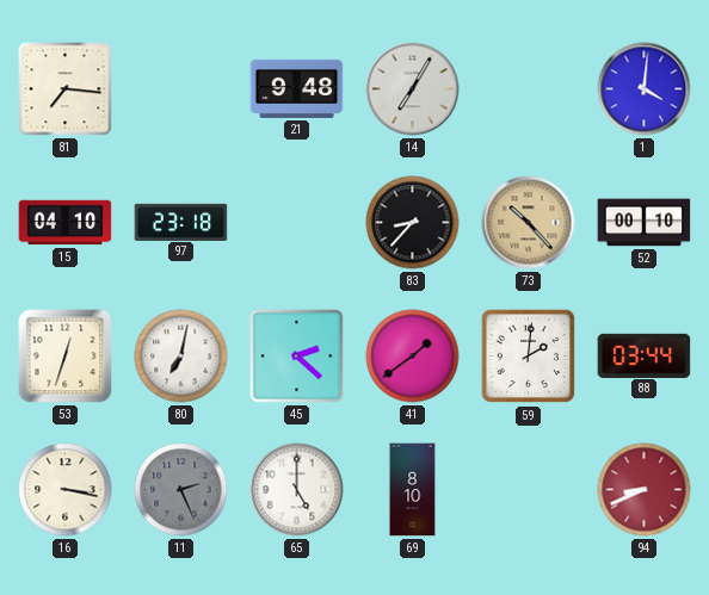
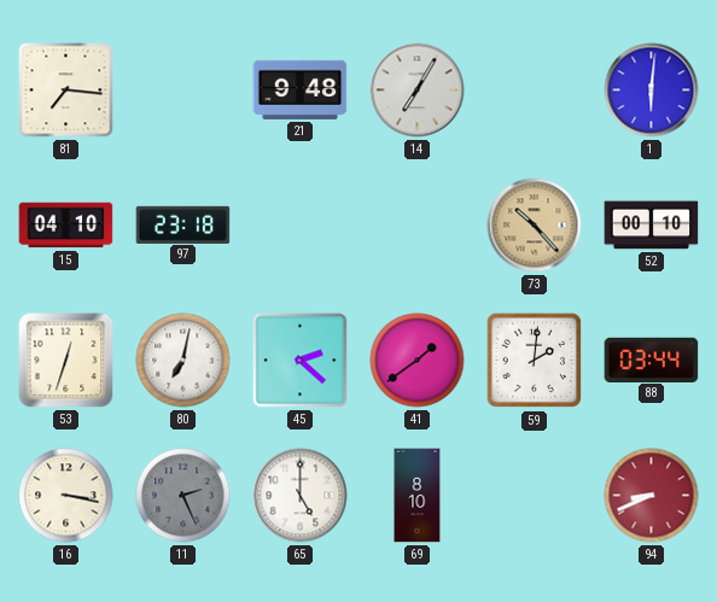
1: 4:01 -> 6:01 (652, 90)
83: 8:37 -> none (413, 223)
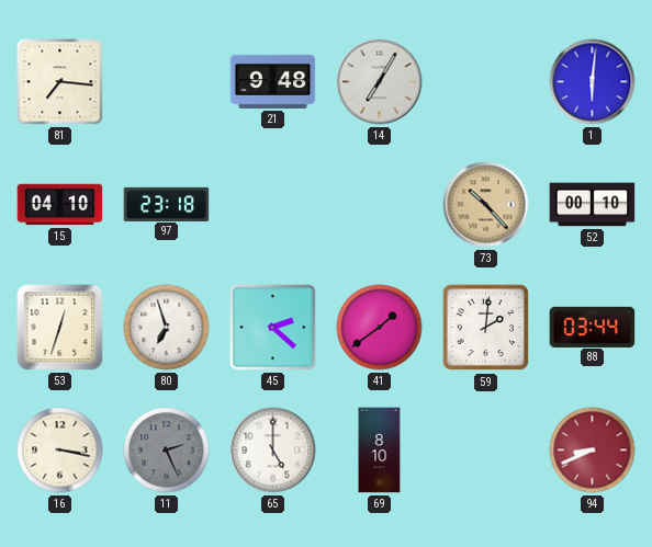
80: 7:02 -> 6:57 (167, 328)
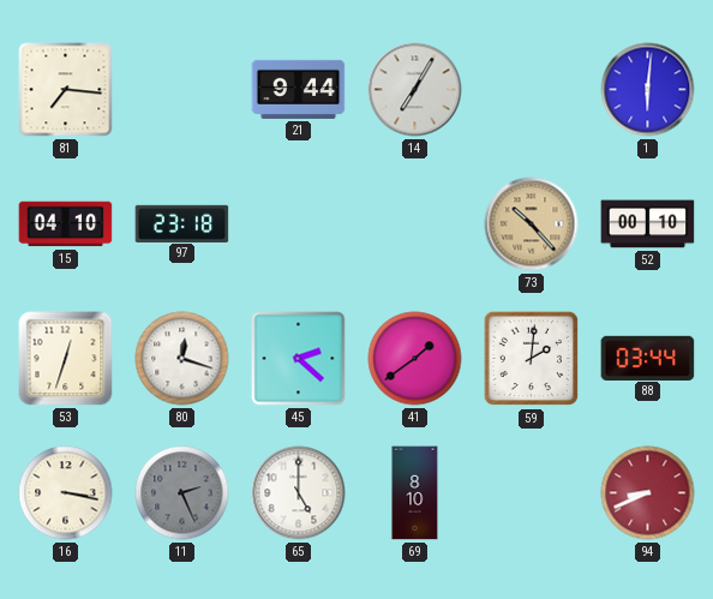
21: 9:48 -> 9:44 (299, 89)
80: 6:57 -> 12:18 (182, 359)
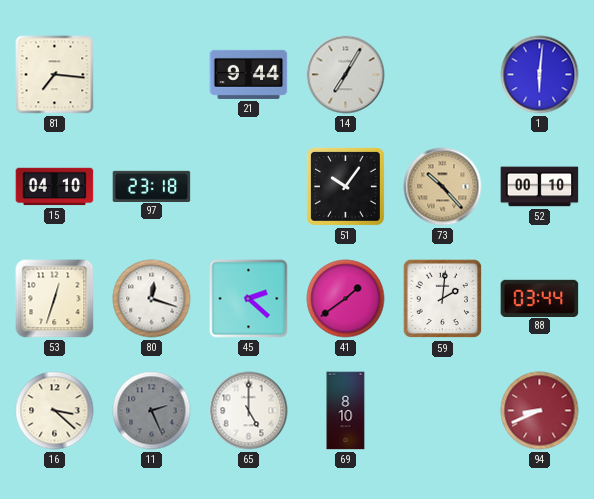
51: none -> 10:06 (346, 187)
16: 3:17 -> 3:22 (55, 411)
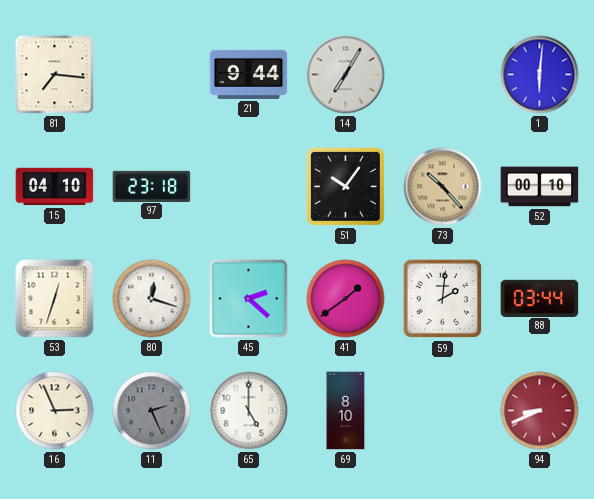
16: 3:22 -> 2:56 (55, 411)
